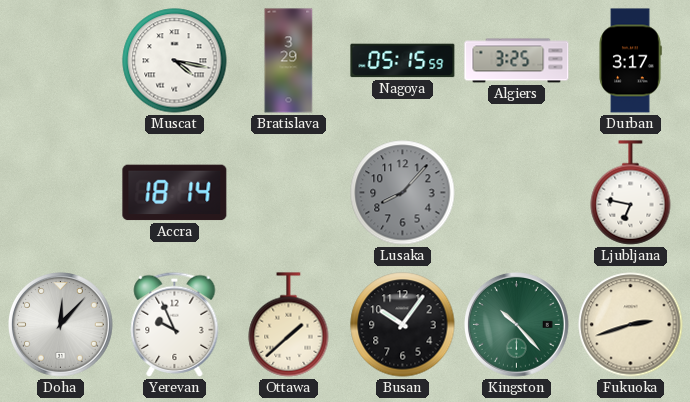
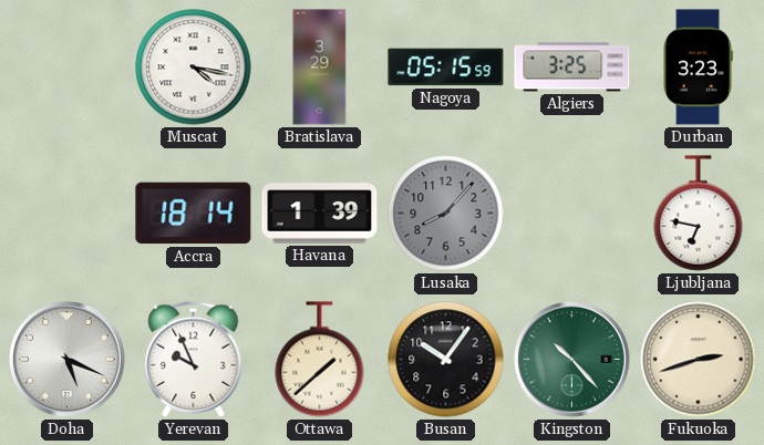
Durban: 3:17 -> 3:23 (698, 68)
Havana: none -> 1:39 (320, 214)
Doha: 12:07 -> 5:19 (68, 360)
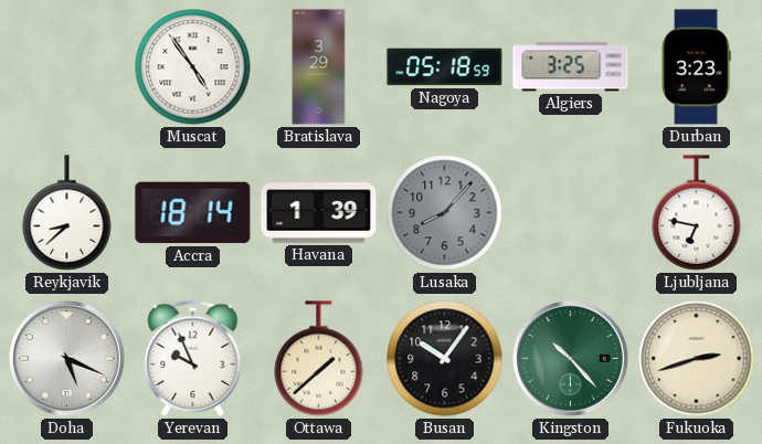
Muscat: 4:17 -> 4:54 (193, 67)
Nagoya: 05:15 -> 05:18 (445, 67)
Reykjavik: none -> 8:38 (67, 213)
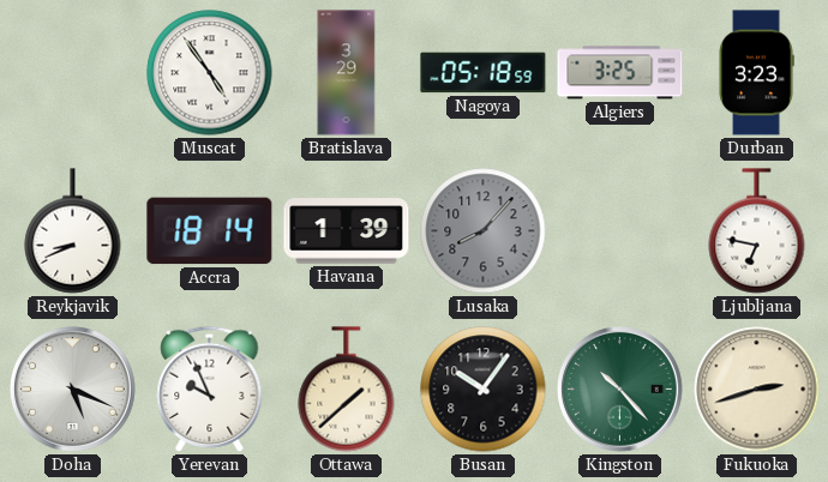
Reykjavik: 8:38 -> 8:41 (73, 231)
